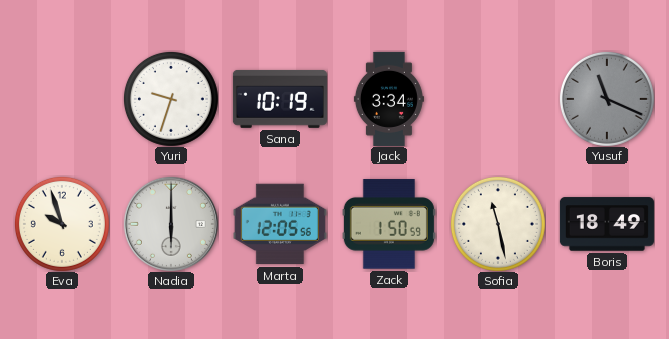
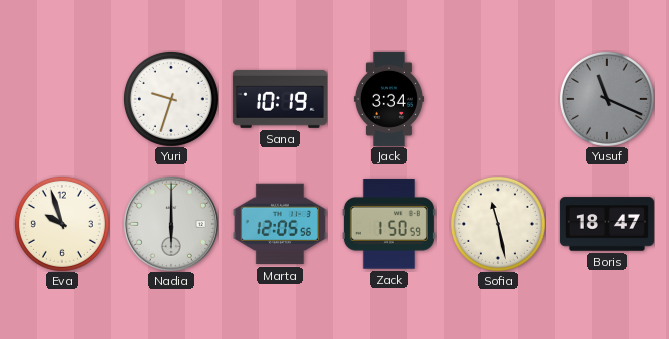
Boris: 18:49 -> 18:47 (607, 224)
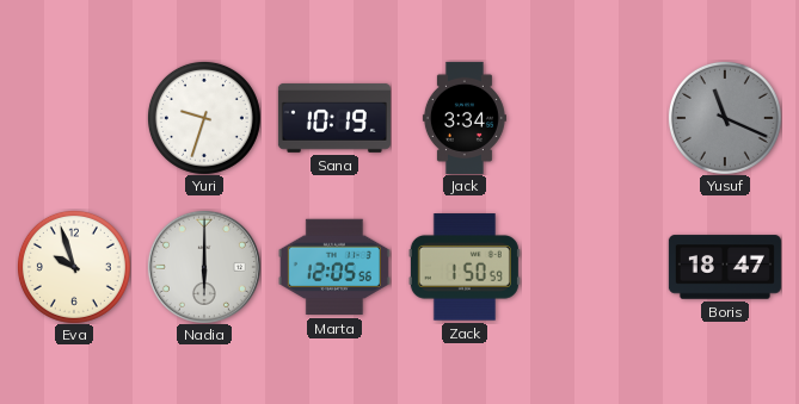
Sofia: 11:28 -> none (498, 224)
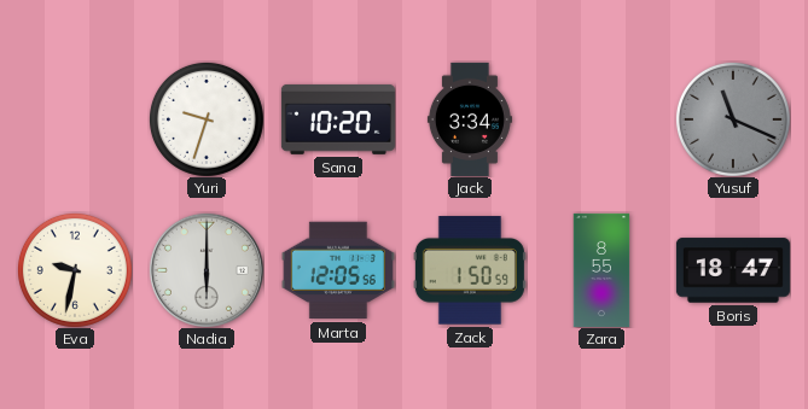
Sana: 10:19 -> 10:20 (338, 119)
Eva: 9:57 -> 9:32 (75, 270)
Zara: none -> 8:55 (601, 270)
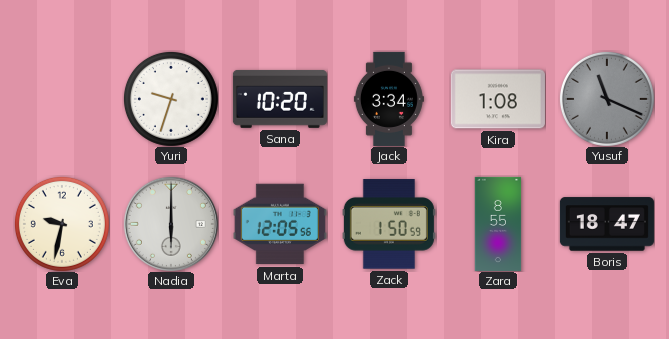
Kira: none -> 1:08 (498, 99)
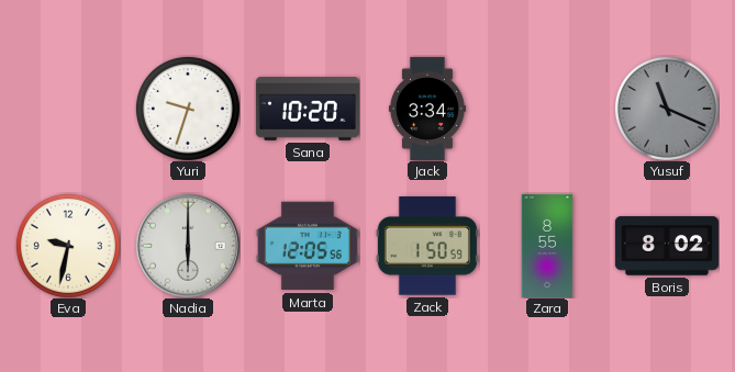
Kira: 1:08 -> none (498, 99)
Boris: 18:47 -> 8:02 (667, 246)
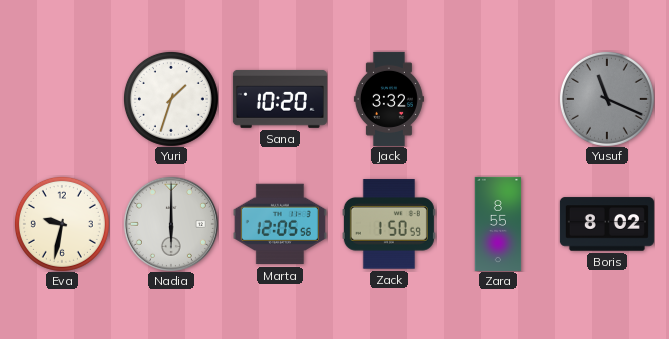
Yuri: 9:33 -> 1:33 (171, 99)
Jack: 3:34 -> 3:32 (389, 99)
